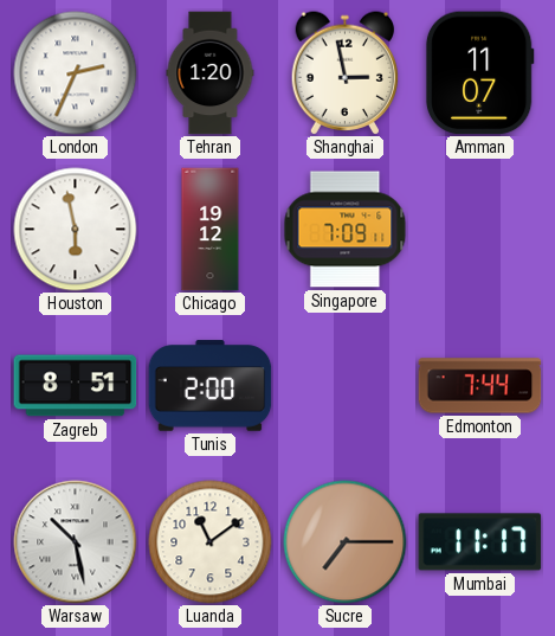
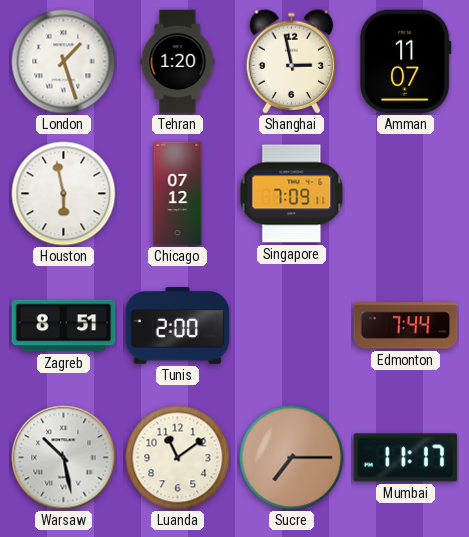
London: 2:34 -> 1:27 (64, 62)
Chicago: 19:12 -> 07:12 (178, 194)
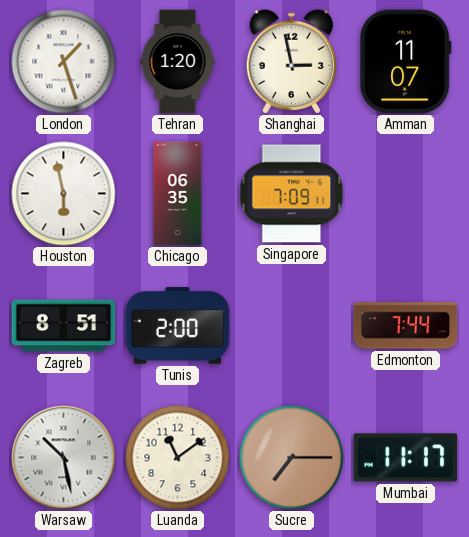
Chicago: 07:12 -> 06:35 (178, 194)
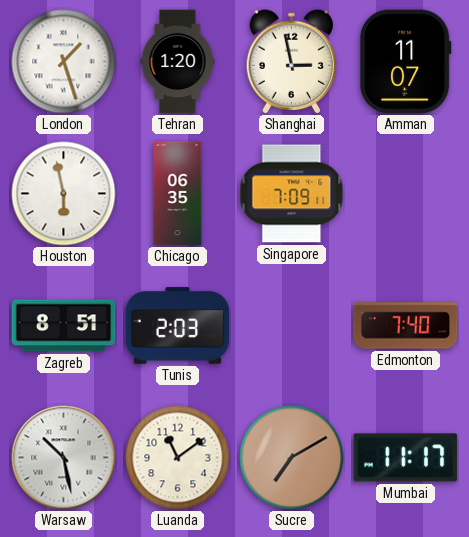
Tunis: 2:00 -> 2:03 (178, 326)
Edmonton: 7:44 -> 7:40 (406, 326)
Sucre: 7:15 -> 7:10 (292, 458)
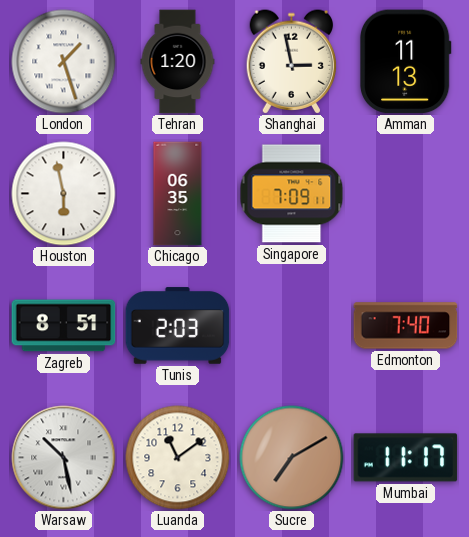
Amman: 11:07 -> 11:13 (405, 62)
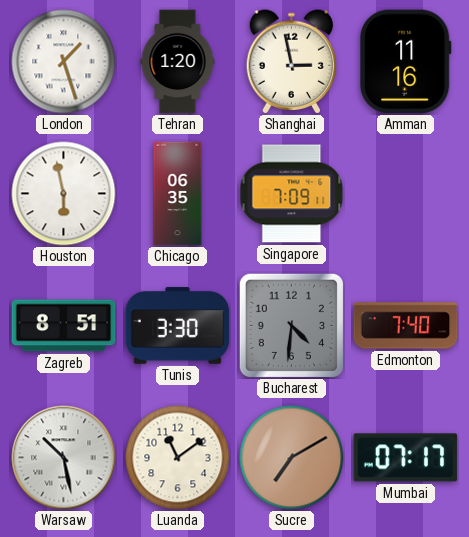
Amman: 11:13 -> 11:16 (405, 62)
Tunis: 2:03 -> 3:30 (178, 326)
Bucharest: none -> 4:31 (291, 325)
Mumbai: 11:17 -> 07:17 (406, 458)
